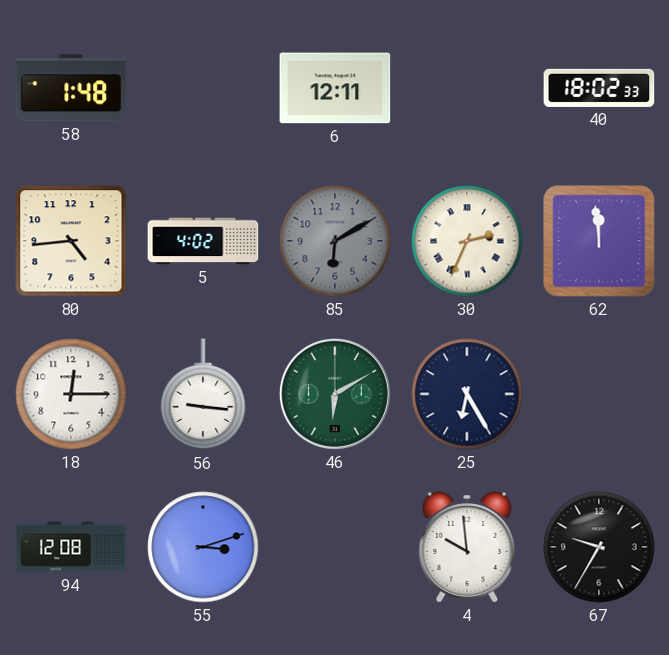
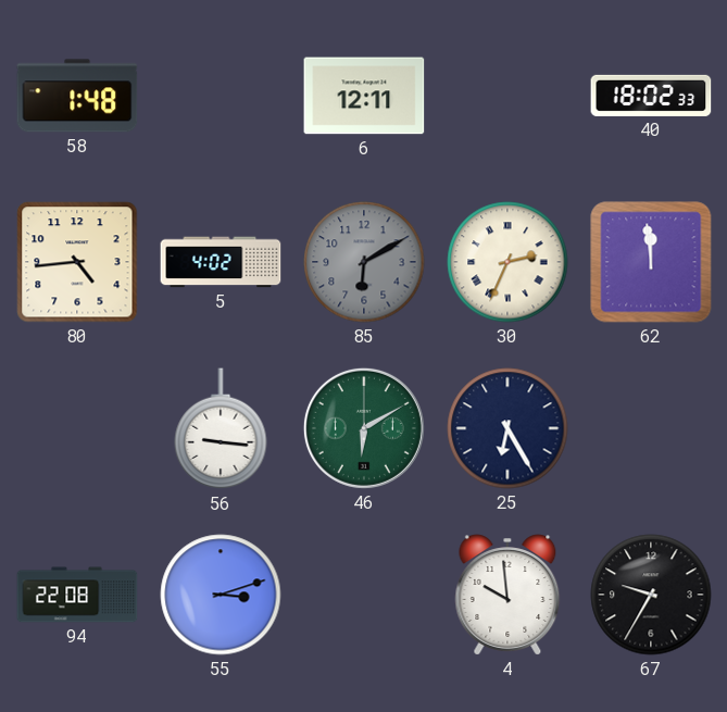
18: 12:15 -> none (71, 394)
94: 12:08 -> 22:08 (77, 595)
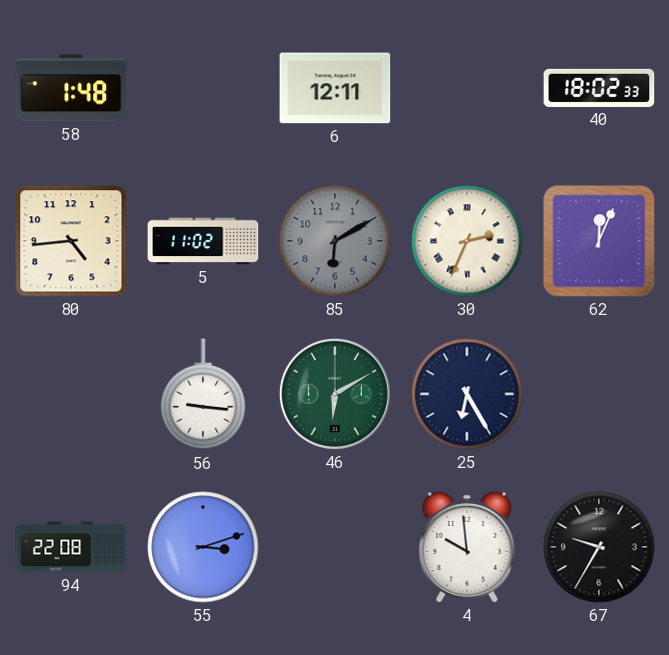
5: 4:02 -> 11:02 (203, 241)
62: 11:59 -> 12:04 (599, 241)
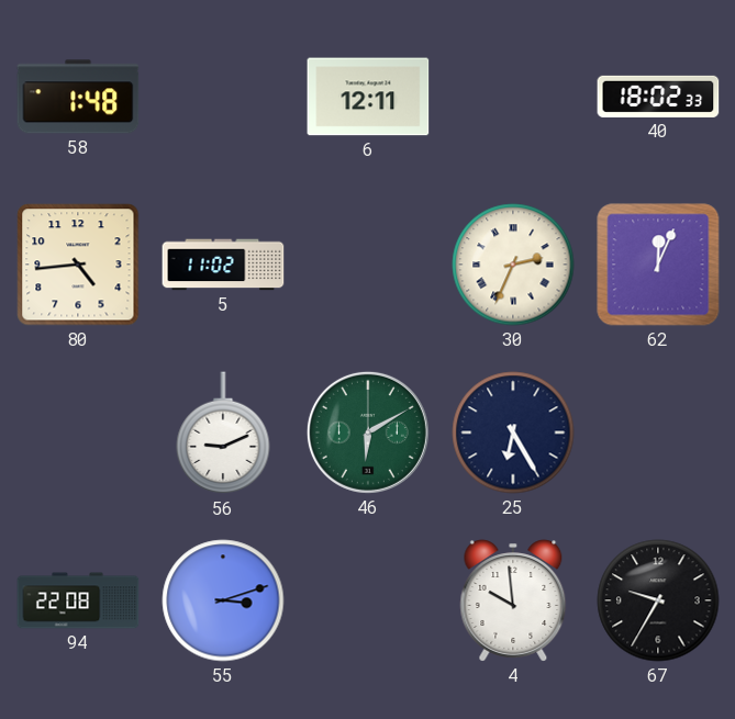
85: 6:10 -> none (335, 241)
56: 9:16 -> 9:11 (223, 434)
